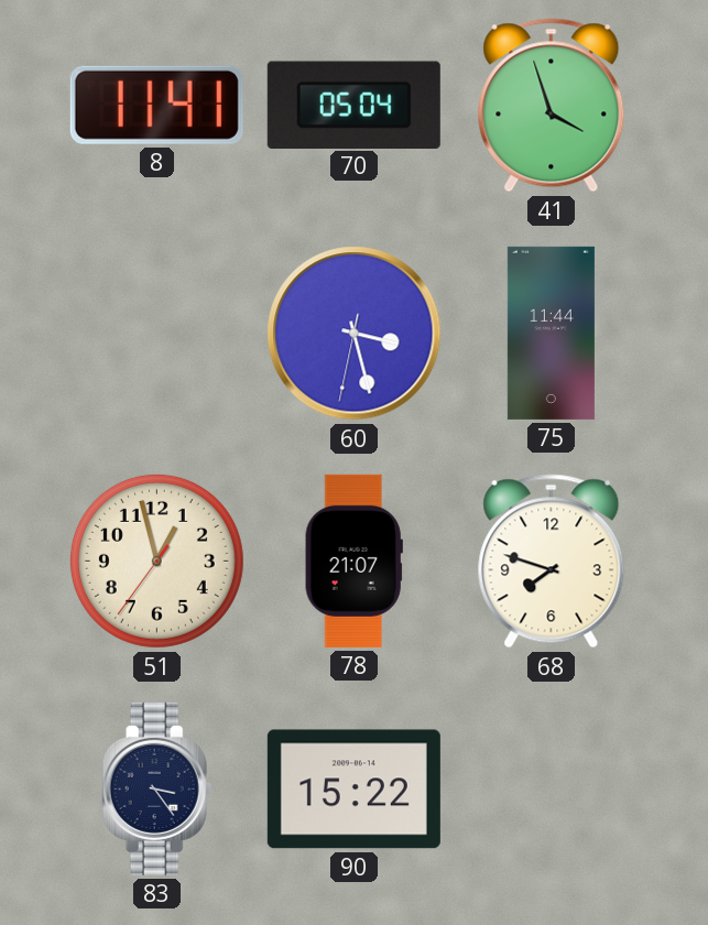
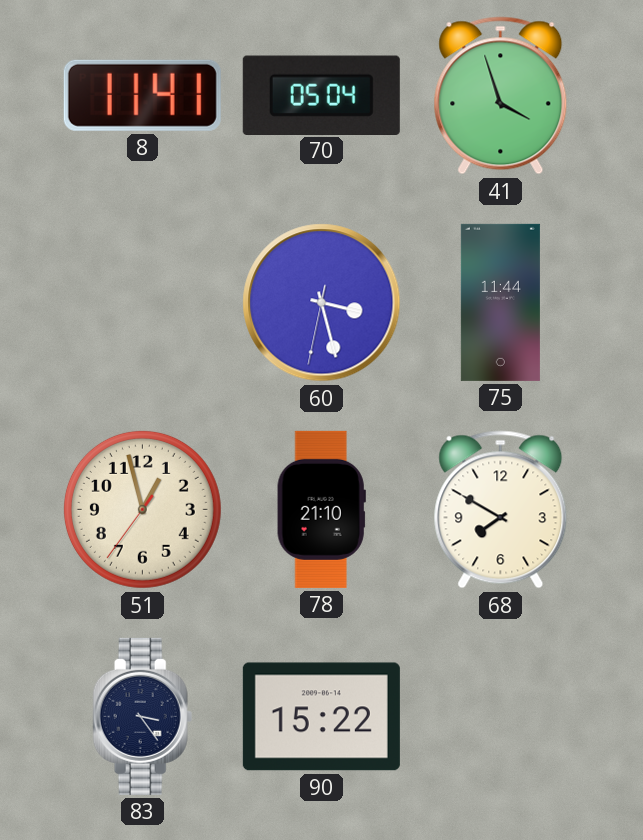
78: 21:07 -> 21:10 (321, 509)
68: 7:48 -> 7:50 (501, 510)
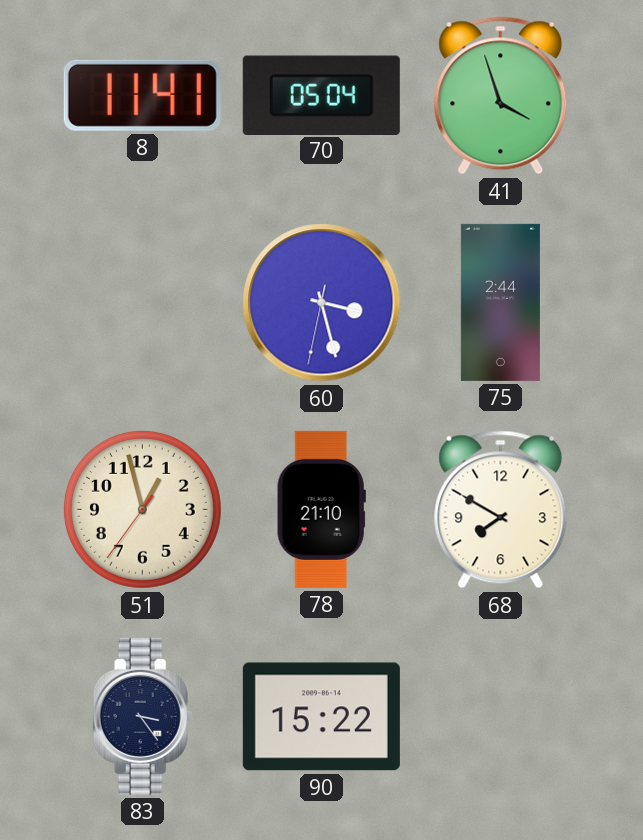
75: 11:44 -> 2:44 (500, 302)
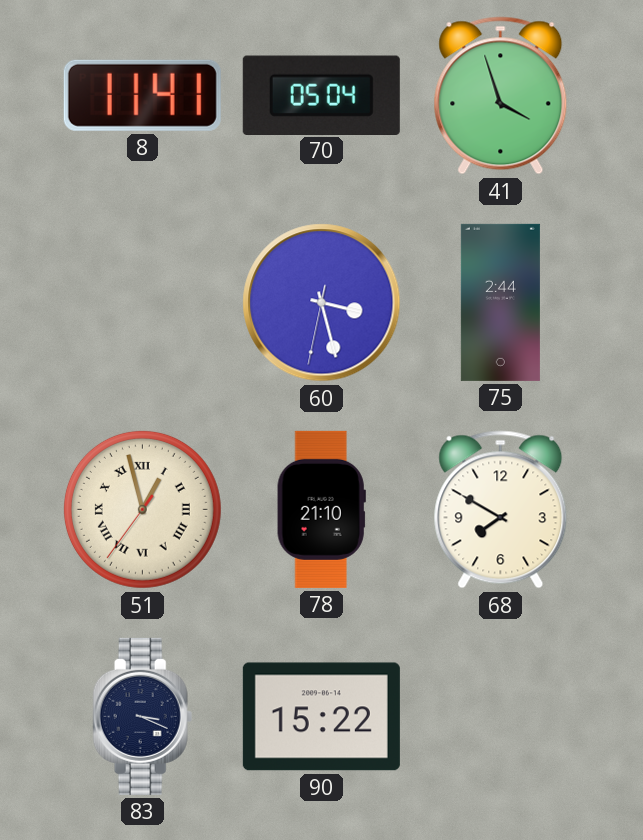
51 numerals: Arabic -> Roman (142, 509)
83: 3:24 -> 3:19 (143, 716)
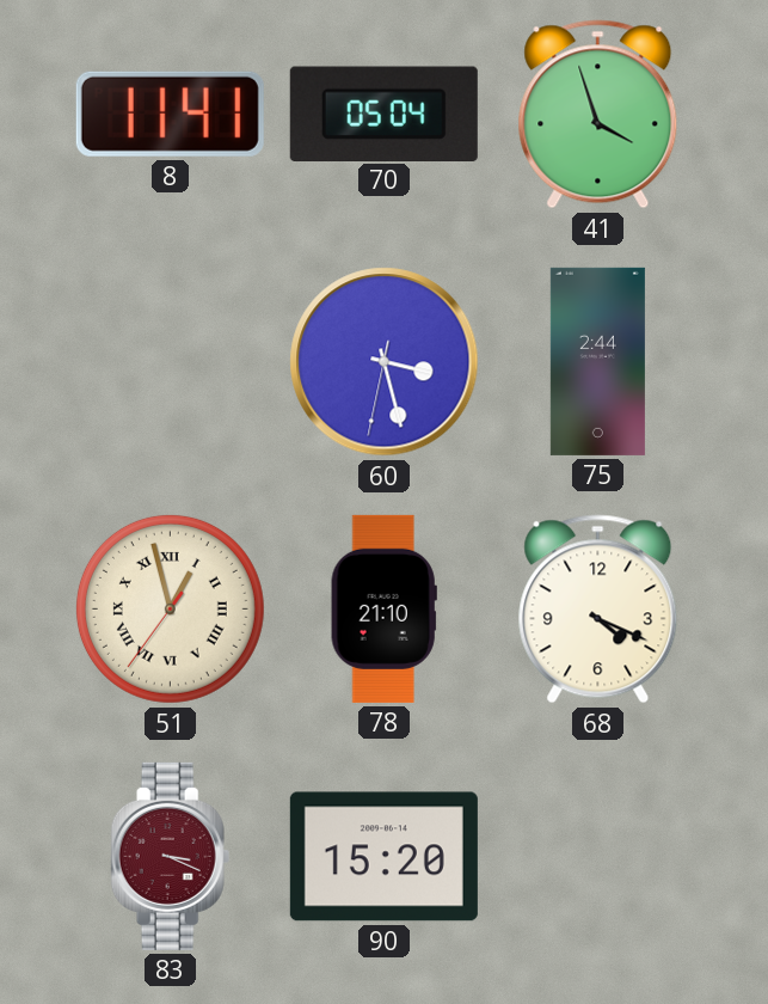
68: 7:50 -> 4:19 (598, 610)
83 dial: navy -> burgundy (171, 856)
90: 15:22 -> 15:20 (383, 857)
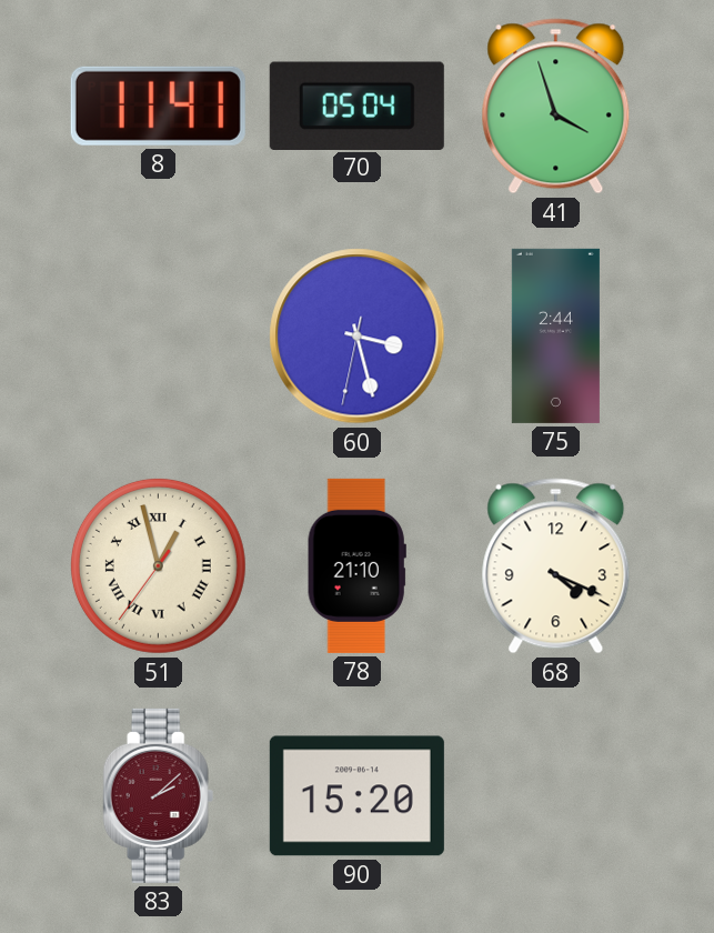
83: 3:19 -> 2:08 (159, 795)
